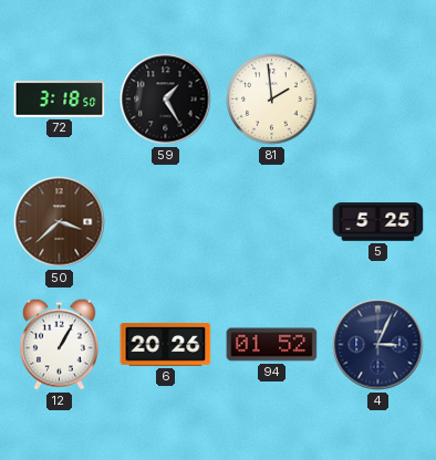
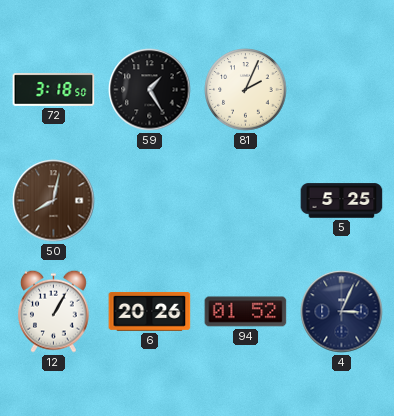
81: 1:59 -> 2:04 (246, 90)
50: 3:38 -> 8:02 (54, 201)
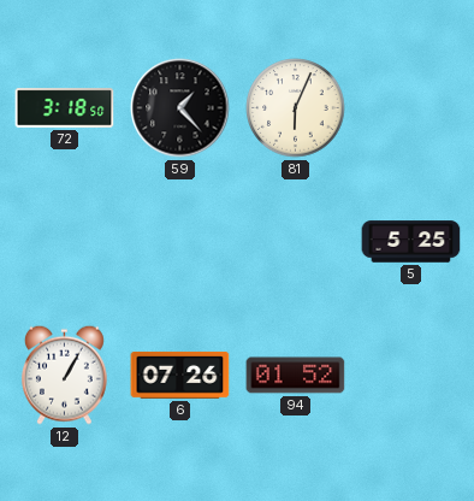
59: 1:25 -> 1:23 (180, 108)
81: 2:04 -> 6:04 (296, 108)
50: 8:02 -> none (54, 201)
6: 20:26 -> 07:26 (180, 375)
4: 3:04 -> none (342, 312)
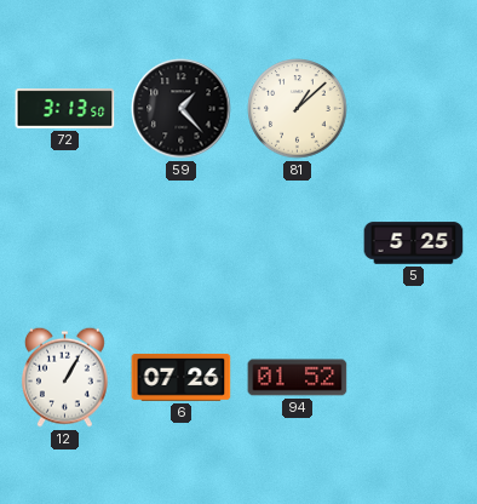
72: 3:18 -> 3:13 (65, 109)
81: 6:04 -> 1:08 (298, 109)
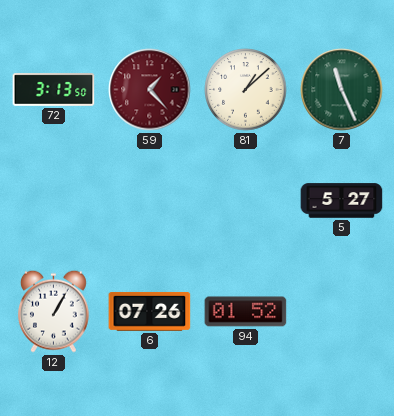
59 dial: black -> burgundy (150, 90)
7: none -> 11:26 (342, 90)
5: 5:25 -> 5:27 (342, 201)
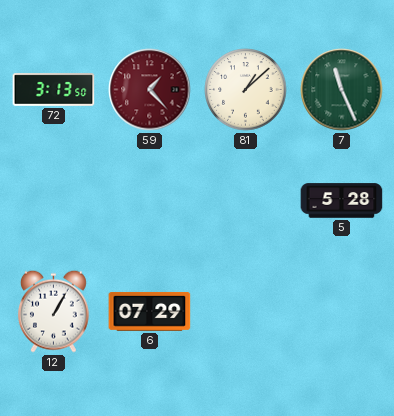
5: 5:27 -> 5:28 (342, 201)
6: 07:26 -> 07:29 (150, 311)
94: 01:52 -> none (246, 312)
